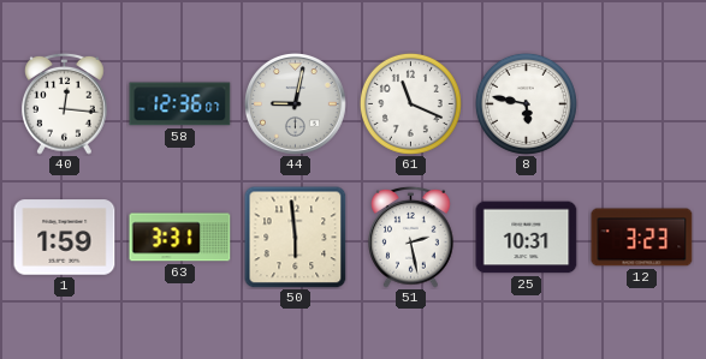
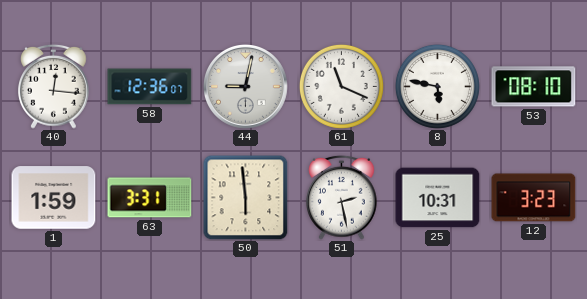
53: none -> 08:10 (534, 87)
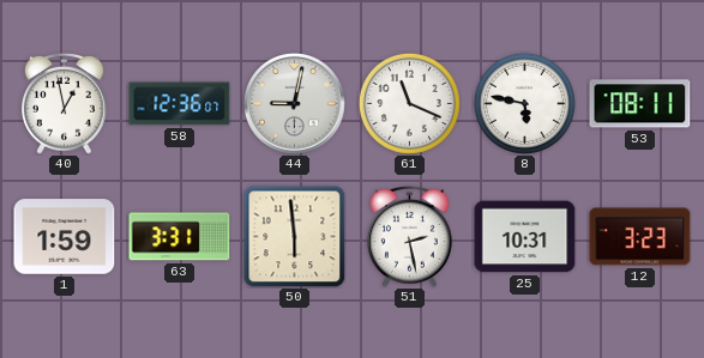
40: 12:16 -> 12:58 (65, 103)
53: 08:10 -> 08:11 (640, 104)
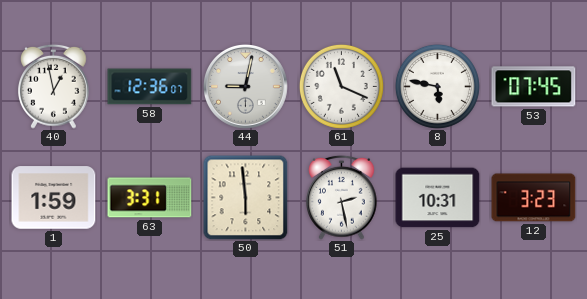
53: 08:11 -> 07:45 (534, 87)
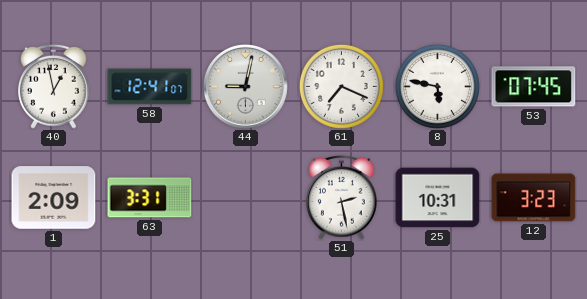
58: 12:36 -> 12:41 (150, 87)
61: 11:19 -> 7:19 (341, 86)
1: 1:59 -> 2:09 (54, 198)
50: 5:59 -> none (246, 198)
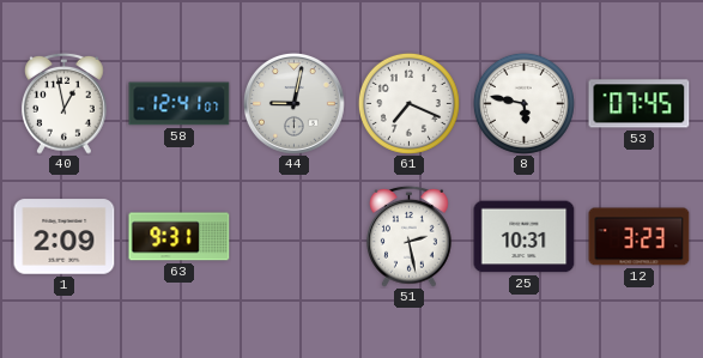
63: 3:31 -> 9:31 (180, 237)
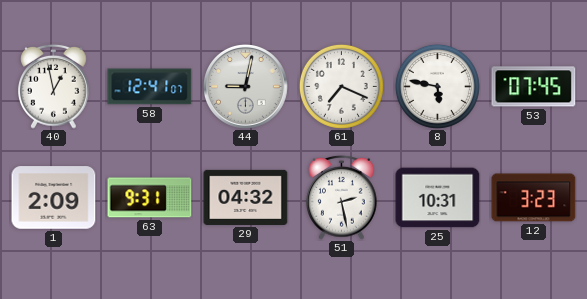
29: none -> 04:32 (246, 197)
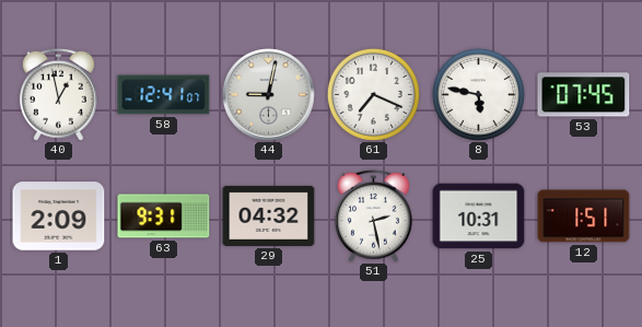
12: 3:23 -> 1:51 (584, 217)
